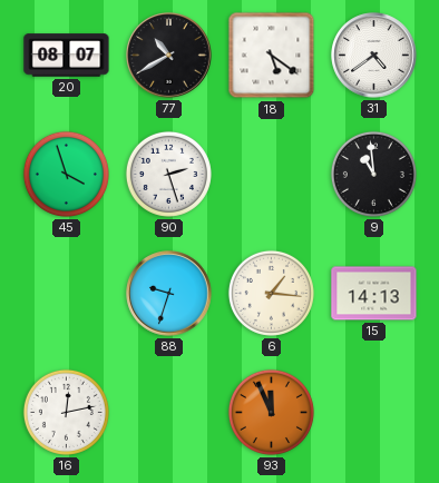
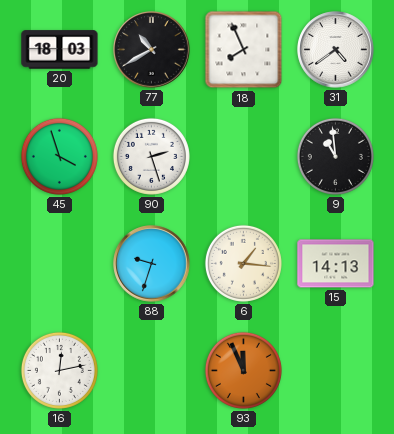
20: 08:07 -> 18:03 (60, 50)
18: 5:21 -> 7:56 (244, 50)
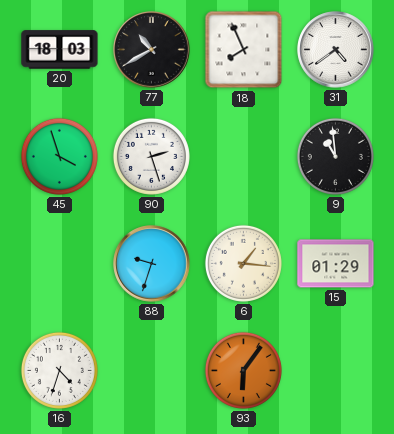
15: 14:13 -> 01:29 (336, 264)
16: 12:13 -> 4:33 (59, 370)
93: 11:56 -> 6:06 (243, 370)
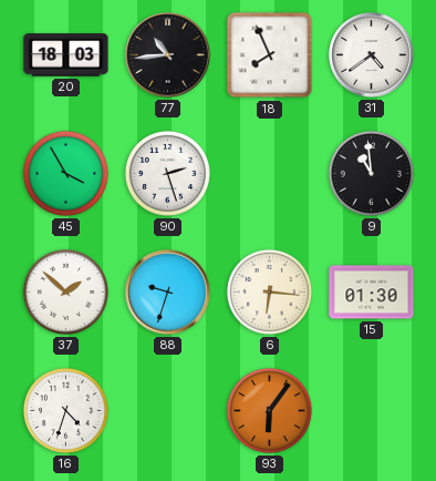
77: 10:40 -> 10:44 (168, 55)
45: 3:57 -> 3:55 (65, 173)
37: none -> 1:52 (65, 291)
6: 1:16 -> 6:16 (269, 291)
15: 01:29 -> 01:30 (372, 293)
